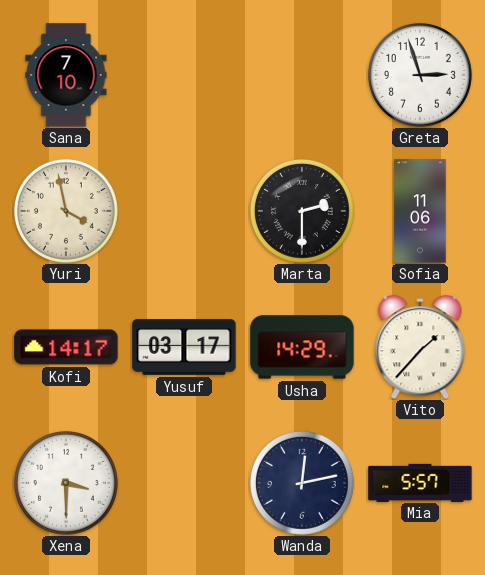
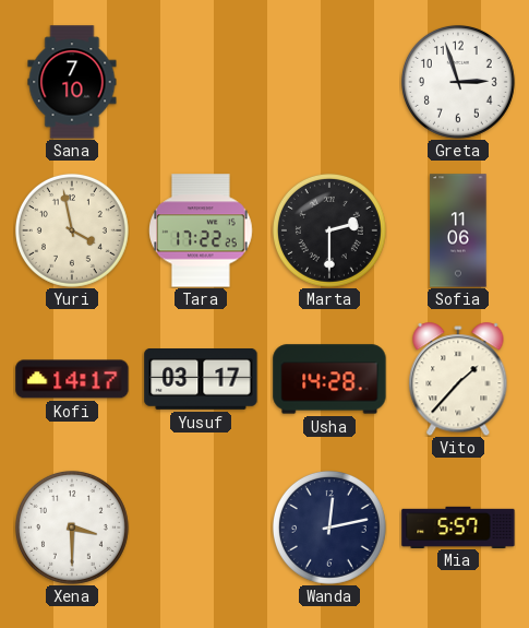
Tara: none -> 17:22 (202, 230)
Usha: 14:29 -> 14:28 (329, 379)
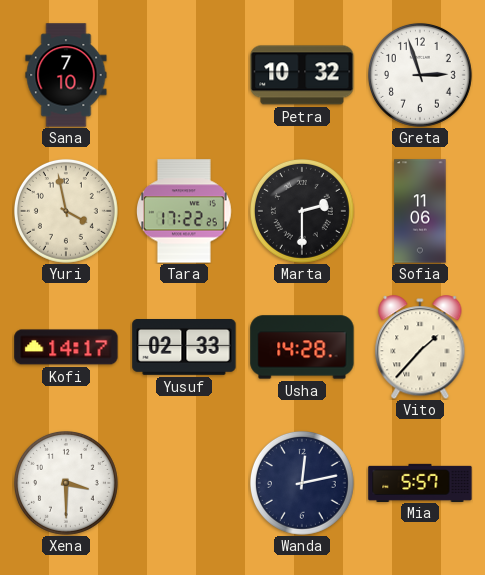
Petra: none -> 10:32 (302, 75)
Yusuf: 03:17 -> 02:33 (184, 348)
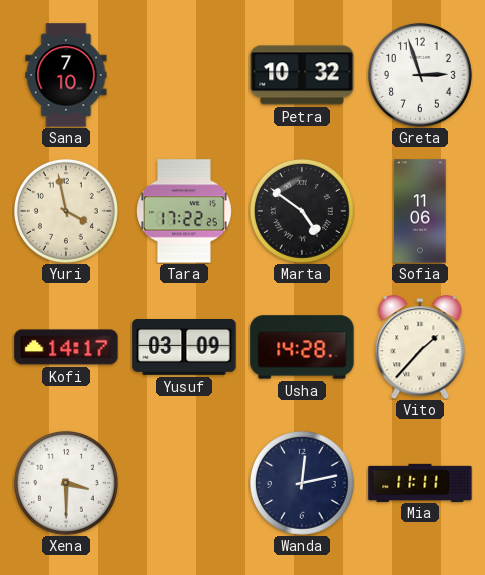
Marta: 2:30 -> 4:51 (302, 211)
Yusuf: 02:33 -> 03:09 (184, 348)
Mia: 5:57 -> 11:11 (420, 482)
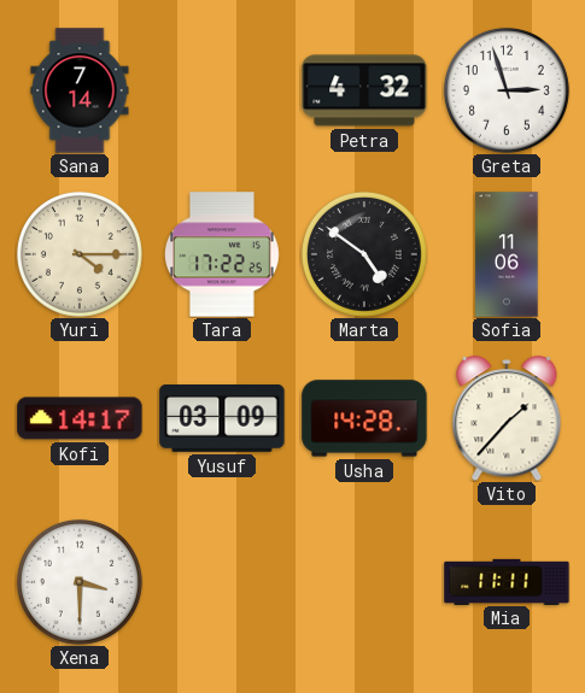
Sana: 7:10 -> 7:14 (80, 90)
Petra: 10:32 -> 4:32 (364, 90)
Yuri: 3:58 -> 4:15 (80, 254)
Wanda: 12:13 -> none (302, 483)
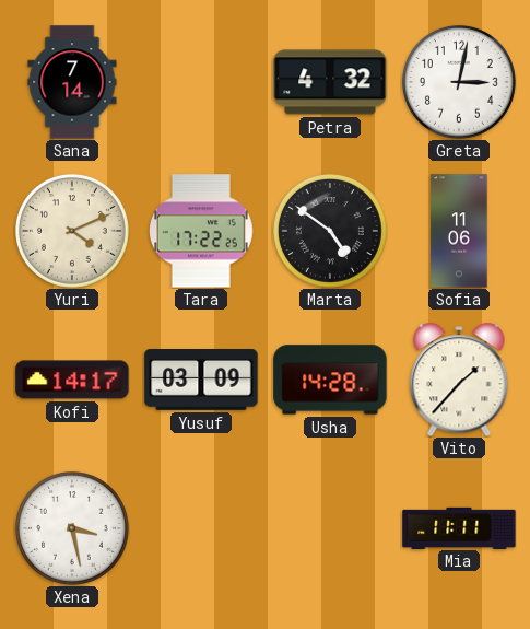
Greta: 2:57 -> 3:02 (459, 82)
Yuri: 4:15 -> 4:11 (72, 231)
Xena: 3:30 -> 3:28 (72, 528)
